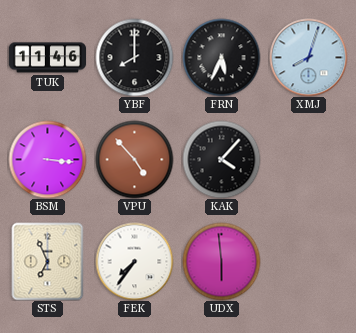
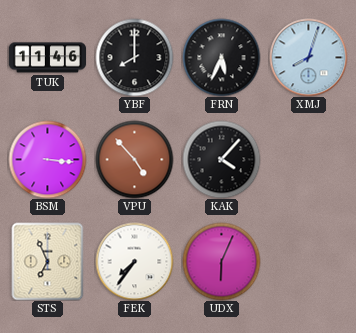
UDX: 5:59 -> 6:04 (221, 261)
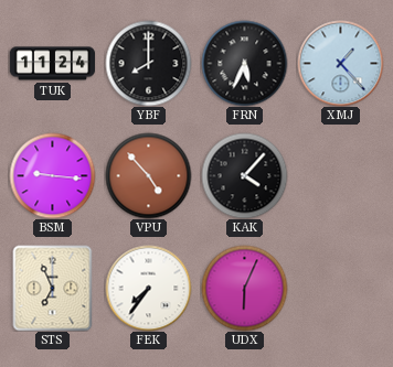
TUK: 11:46 -> 11:24 (52, 64)
XMJ: 8:03 -> 1:23 (340, 63)
BSM: 3:16 -> 9:16 (52, 175)
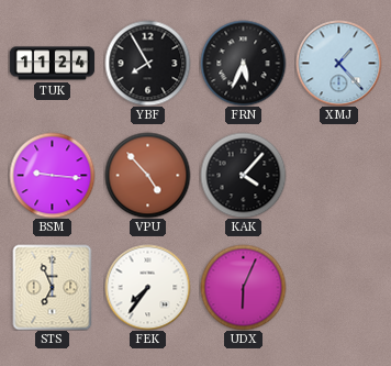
YBF: 8:00 -> 7:55 (147, 63)
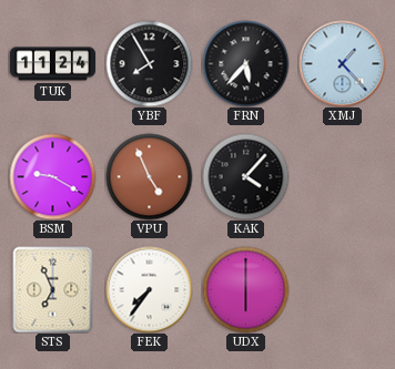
FRN: 5:34 -> 5:37 (245, 63)
BSM: 9:16 -> 9:20 (52, 176)
VPU: 4:53 -> 4:56 (149, 176)
UDX: 6:04 -> 6:00 (245, 289)
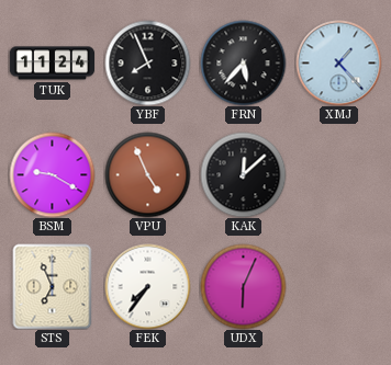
YBF: 7:55 -> 7:56 (147, 62)
KAK: 4:07 -> 12:08 (243, 174)
UDX: 6:00 -> 6:04 (243, 286)
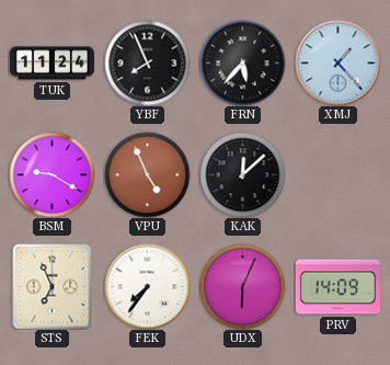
PRV: none -> 14:09 (337, 287)
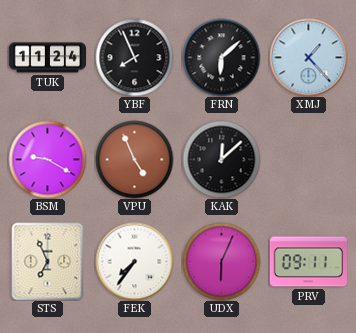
FRN: 5:37 -> 6:08 (221, 57)
PRV: 14:09 -> 09:11 (308, 262)
